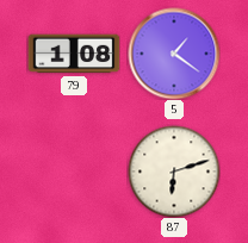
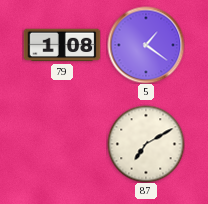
87: 6:12 -> 7:10 (146, 144)
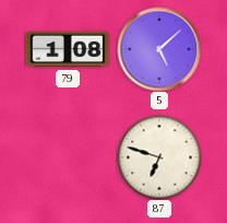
5: 1:21 -> 5:08 (159, 49)
87: 7:10 -> 6:48 (159, 157)
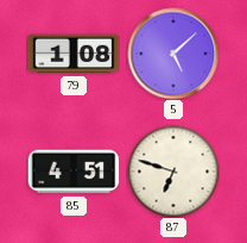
85: none -> 4:51 (74, 172)
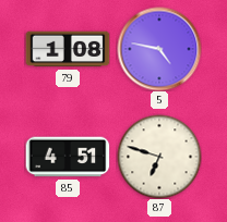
5: 5:08 -> 4:47 (159, 49)
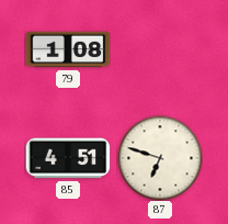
5: 4:47 -> none (159, 49)
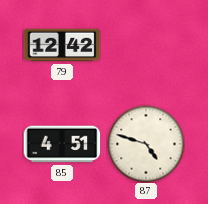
79: 1:08 -> 12:42 (62, 45)
87: 6:48 -> 4:48 (146, 144)
